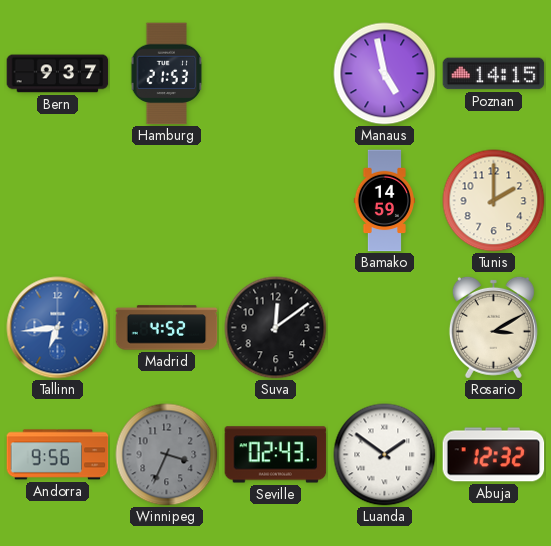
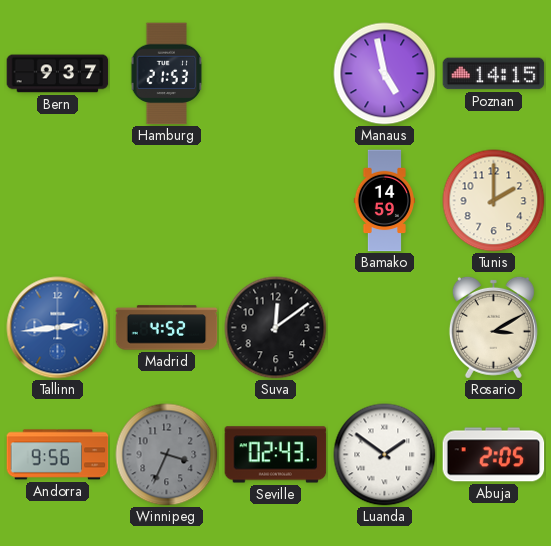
Tallinn: 6:44 -> 2:44 (58, 328)
Abuja: 12:32 -> 2:05 (494, 455)
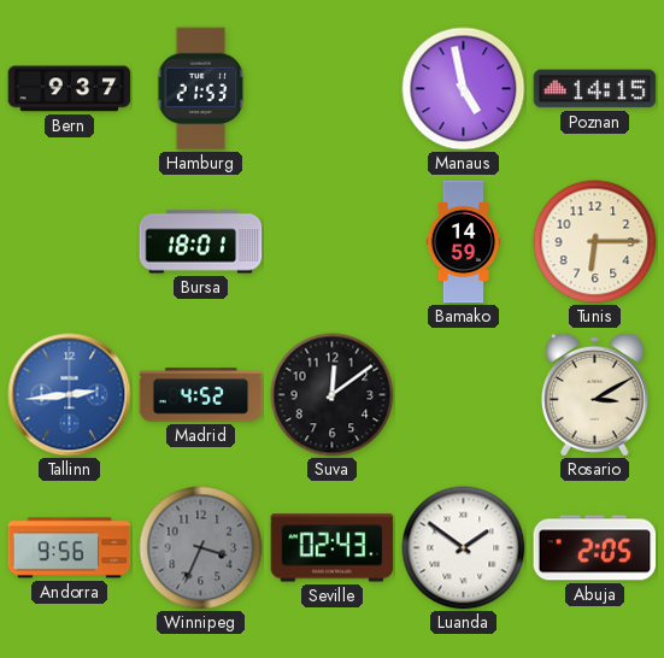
Bursa: none -> 18:01 (201, 242)
Tunis: 2:00 -> 6:15 (595, 242)
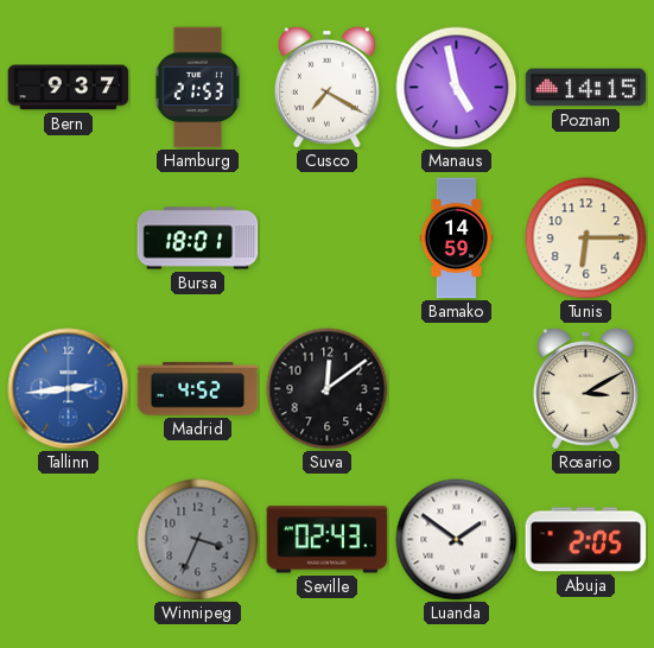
Cusco: none -> 7:20 (326, 87)
Andorra: 9:56 -> none (70, 548)
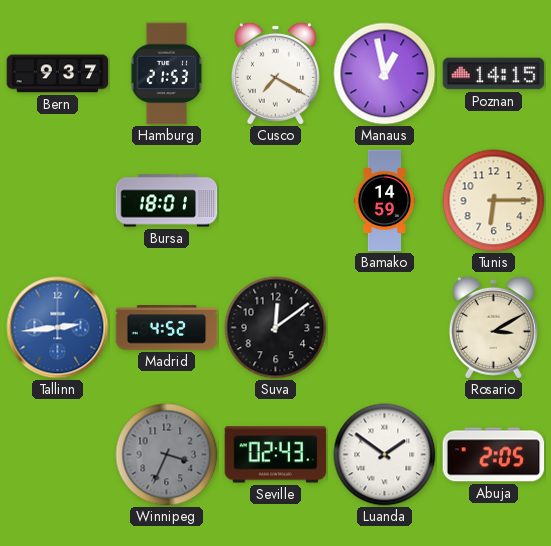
Manaus: 4:58 -> 12:58 (385, 74)
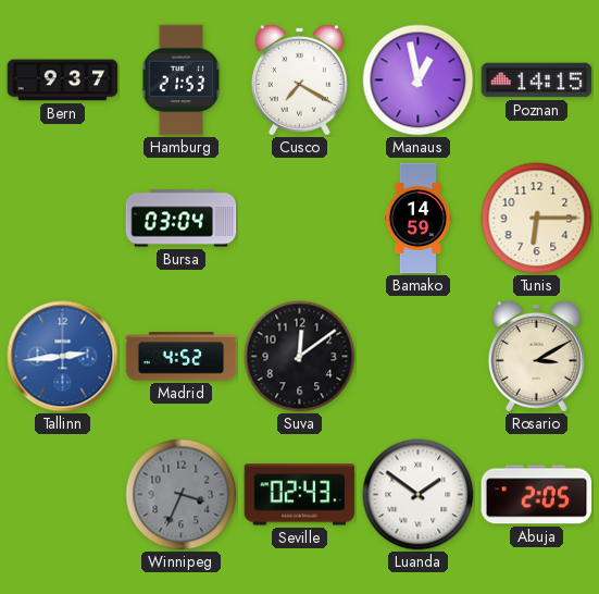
Bursa: 18:01 -> 03:04 (182, 219)
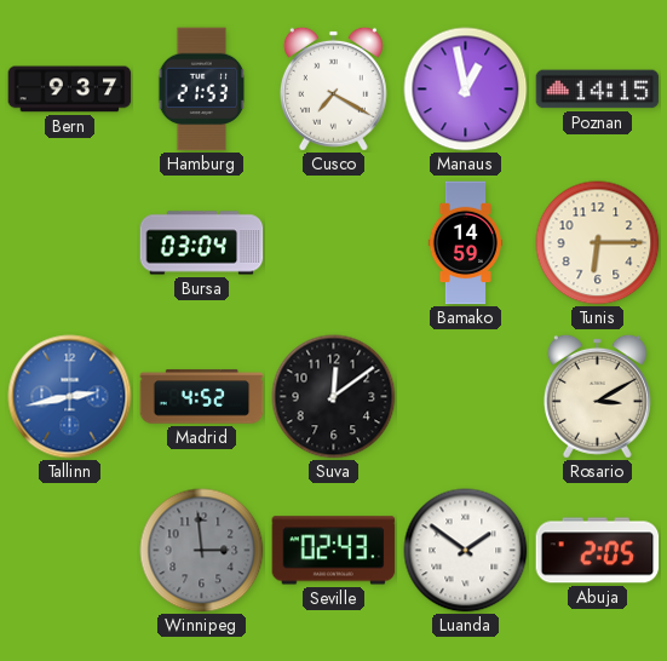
Tallinn: 2:44 -> 2:43 (70, 397)
Winnipeg: 3:34 -> 2:59 (202, 551)
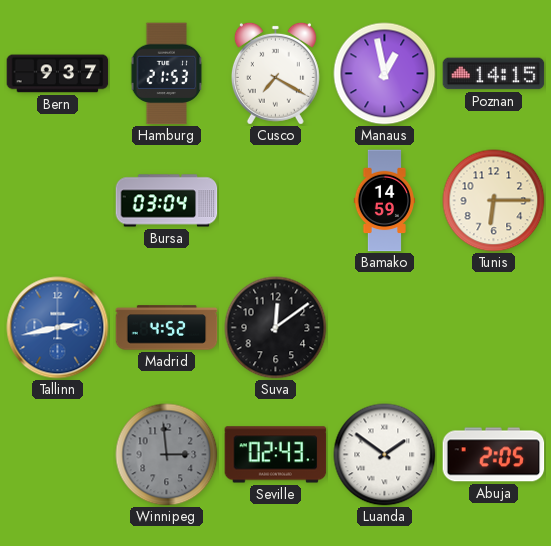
Rosario: 3:10 -> none (597, 396)
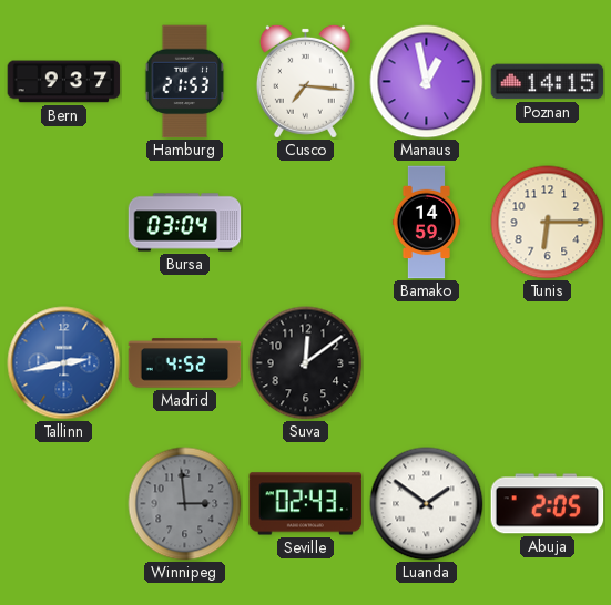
Cusco: 7:20 -> 7:16 (305, 81)
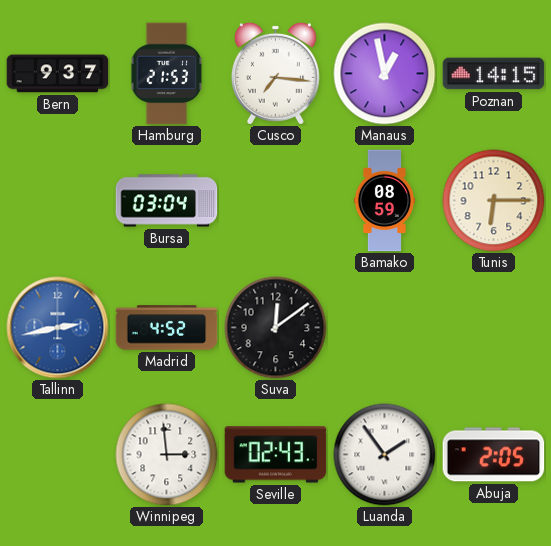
Bamako: 14:59 -> 08:59 (385, 201)
Winnipeg dial: grey -> white (167, 455)
Luanda: 1:51 -> 1:54 (385, 455)
